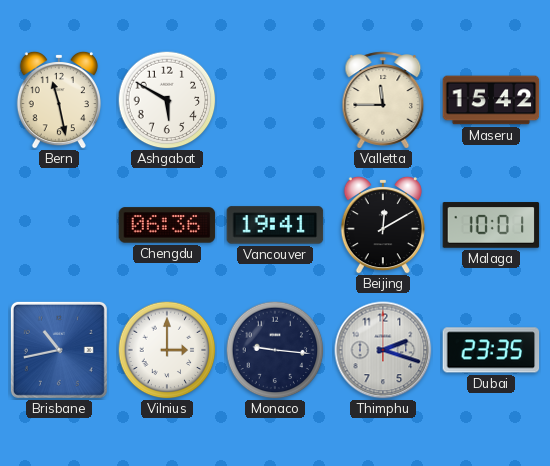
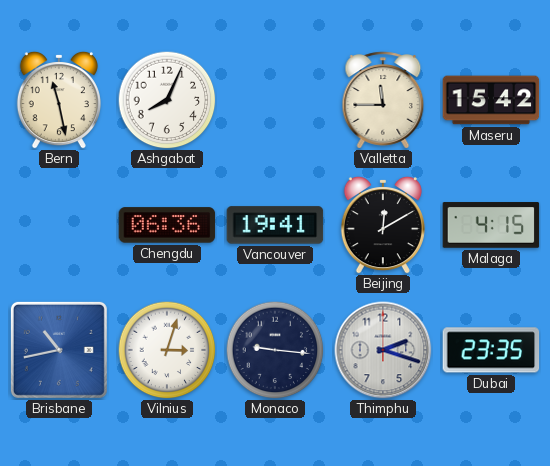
Ashgabat: 5:50 -> 8:04 (167, 100)
Malaga: 10:01 -> 4:15 (491, 225)
Vilnius: 3:00 -> 3:03 (167, 350)
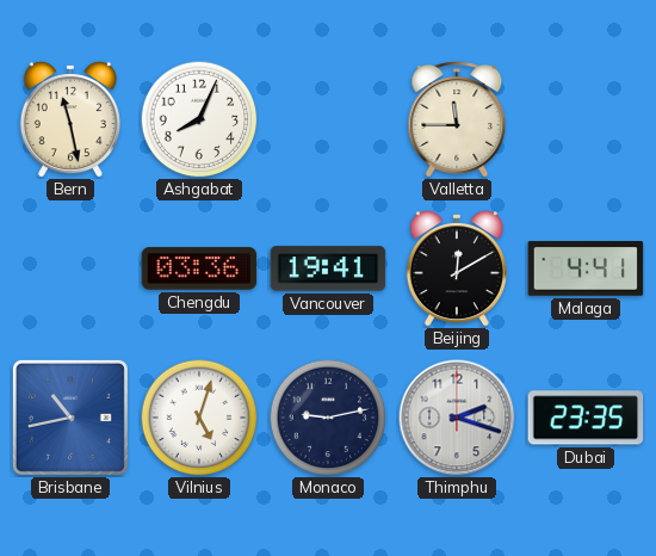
Maseru: 15:42 -> none (491, 100)
Chengdu: 06:36 -> 03:36 (199, 268)
Malaga: 4:15 -> 4:41 (586, 268)
Vilnius: 3:03 -> 5:03 (199, 418)
Monaco: 9:16 -> 9:13 (328, 418)
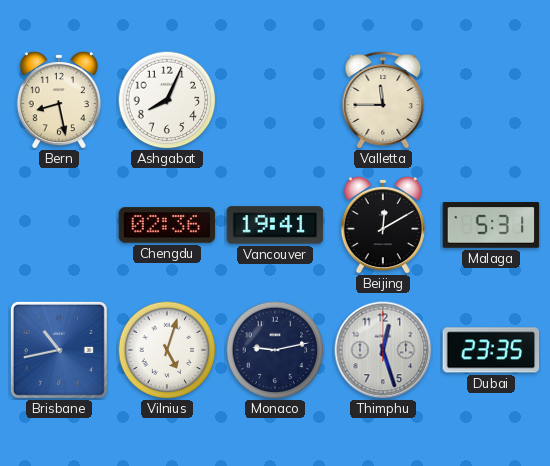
Bern: 11:28 -> 8:28 (59, 100)
Chengdu: 03:36 -> 02:36 (167, 225)
Malaga: 4:41 -> 5:31 (491, 225)
Thimphu: 2:18 -> 12:27 (383, 350)
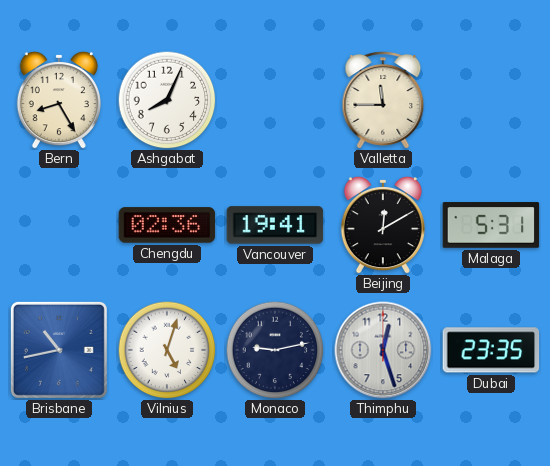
Bern: 8:28 -> 8:25 (59, 100)
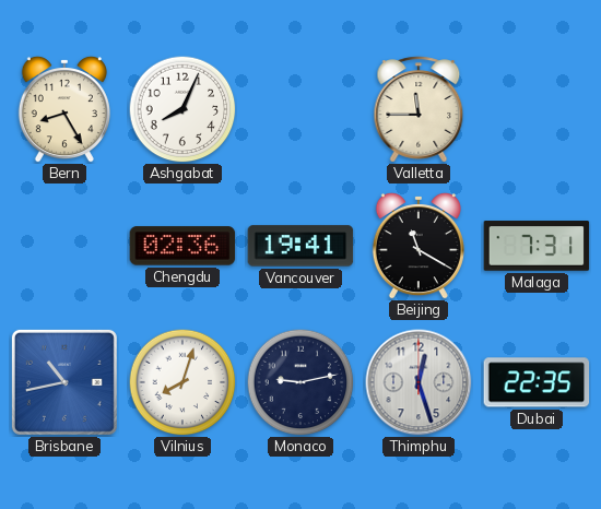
Beijing: 12:10 -> 11:20 (419, 246)
Malaga: 5:31 -> 7:31 (537, 246)
Vilnius: 5:03 -> 8:03 (182, 382)
Dubai: 23:35 -> 22:35 (537, 382)
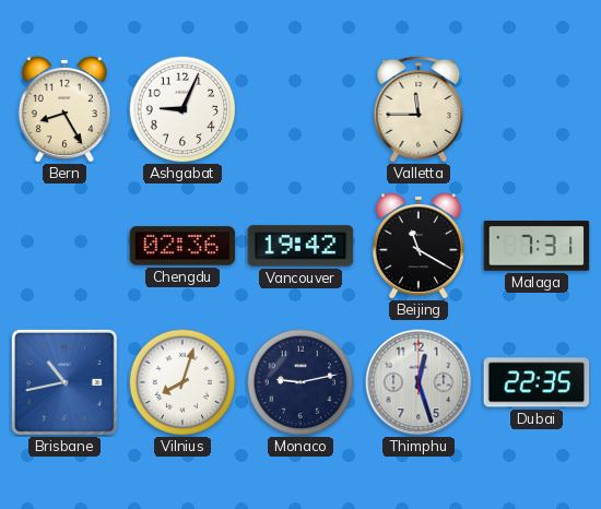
Ashgabat: 8:04 -> 9:04 (182, 109)
Vancouver: 19:41 -> 19:42 (300, 246)
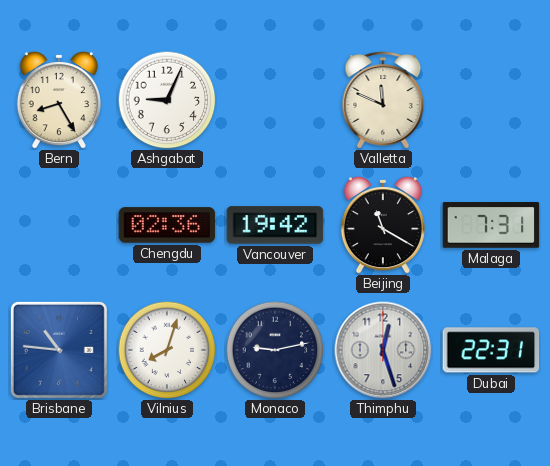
Valletta: 11:45 -> 11:49 (383, 100)
Brisbane: 10:43 -> 10:46 (59, 350)
Dubai: 22:35 -> 22:31 (491, 350)
